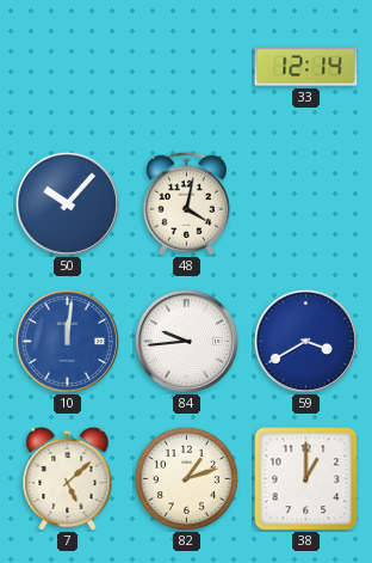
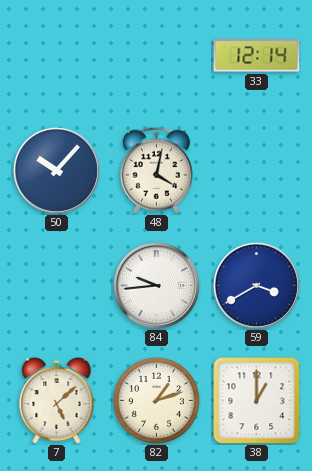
10: 12:01 -> none (67, 341)
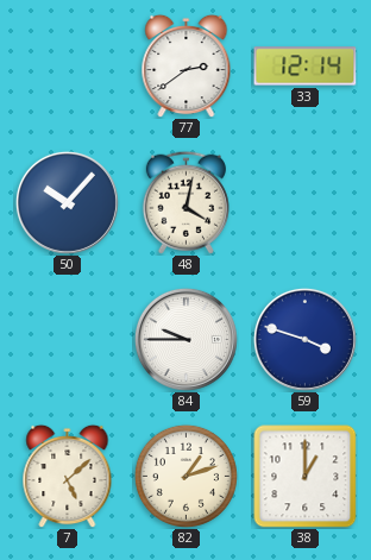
77: none -> 2:39 (187, 65)
84: 9:44 -> 9:45 (185, 339)
59: 3:40 -> 3:48 (304, 339)
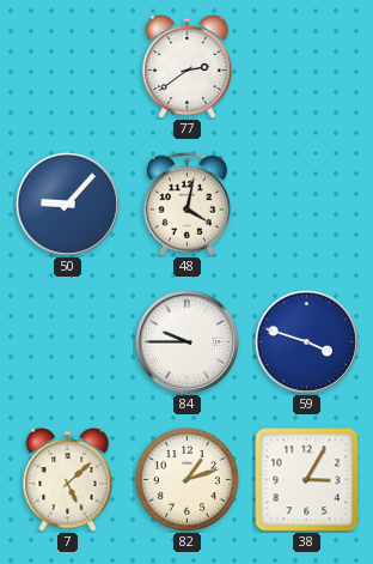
33: 12:14 -> none (306, 67)
50: 10:07 -> 9:07 (67, 204)
38: 1:00 -> 3:05 (307, 480)
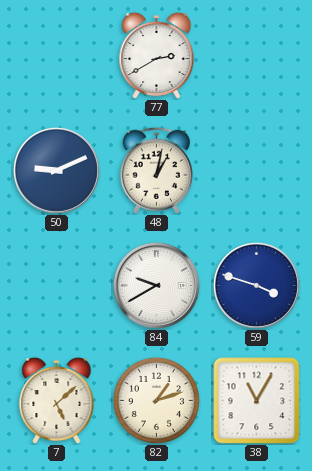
77: 2:39 -> 2:40 (157, 55)
50: 9:07 -> 9:11 (56, 170)
48: 4:02 -> 1:02 (156, 170)
84: 9:45 -> 9:40 (156, 285)
38: 3:05 -> 11:05 (257, 401)
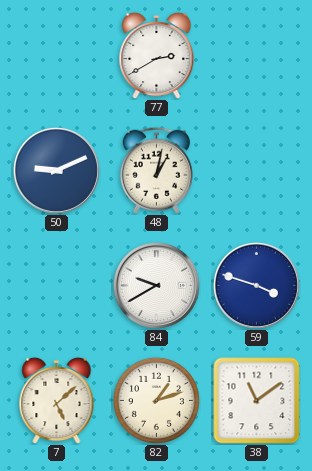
38: 11:05 -> 11:09 (257, 401)
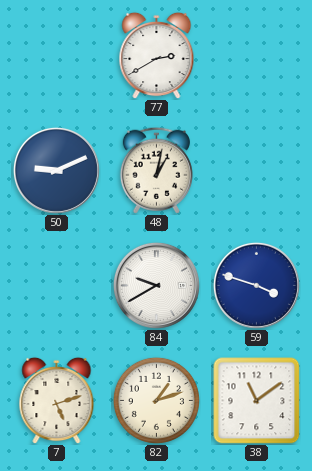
7: 5:08 -> 5:12 (57, 400)
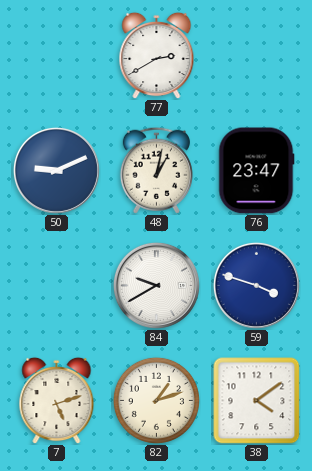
76: none -> 23:47 (257, 171)
38: 11:09 -> 4:09 (257, 401)
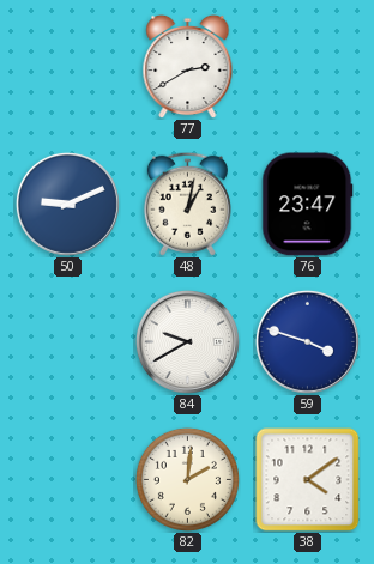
7: 5:12 -> none (57, 400)
82: 1:12 -> 2:01 (187, 479)
